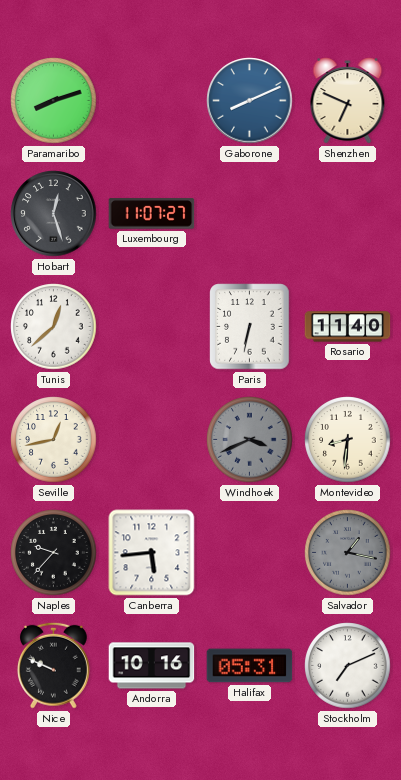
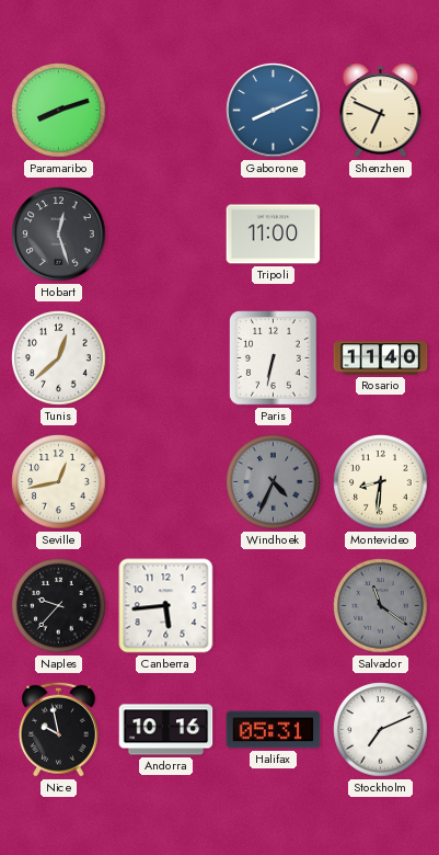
Luxembourg: 11:07 -> none (152, 214)
Tripoli: none -> 11:00 (274, 235)
Windhoek: 3:41 -> 4:34 (274, 482)
Salvador: 1:17 -> 11:21 (381, 606)
Nice: 9:49 -> 9:58 (58, 729)
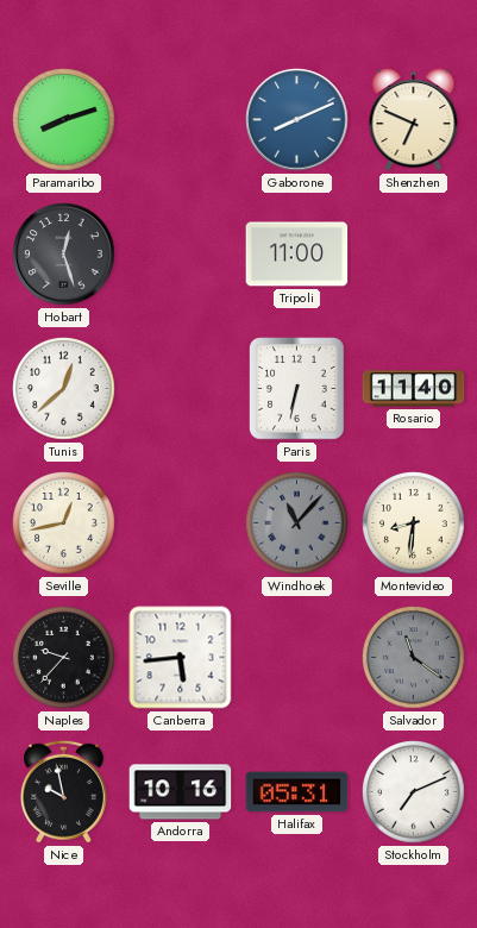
Windhoek: 4:34 -> 11:07 (297, 523)
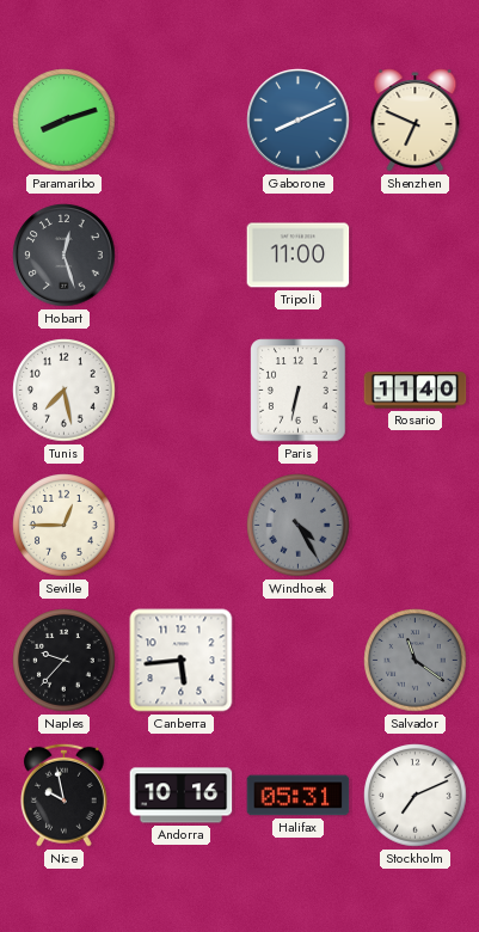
Tunis: 12:38 -> 7:28 (65, 391)
Seville: 12:43 -> 12:45 (65, 526)
Windhoek: 11:07 -> 4:25 (299, 526)
Montevideo: 8:31 -> none (414, 523)
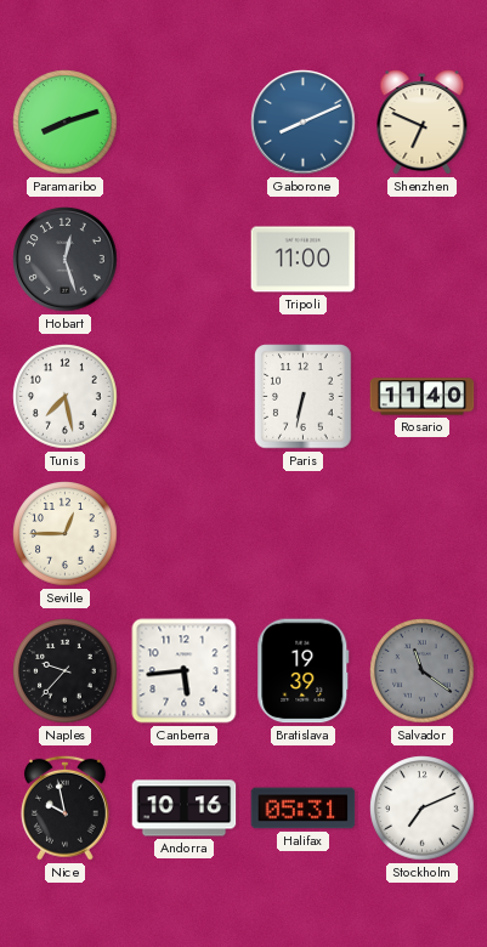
Windhoek: 4:25 -> none (299, 526)
Bratislava: none -> 19:39 (304, 671)
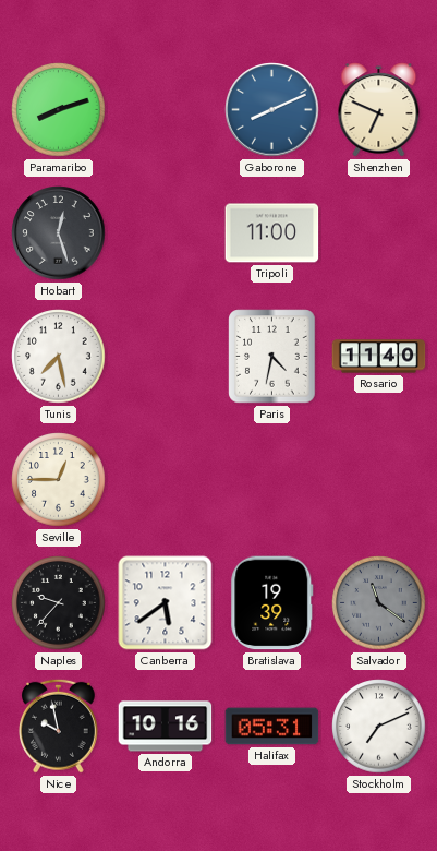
Paris: 6:32 -> 4:32 (272, 357)
Canberra: 5:44 -> 5:39 (166, 603)
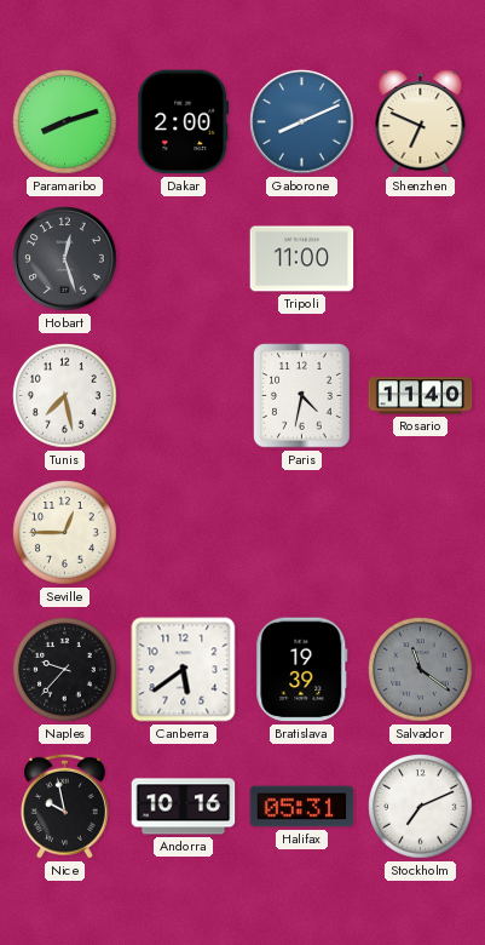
Dakar: none -> 2:00 (184, 122)
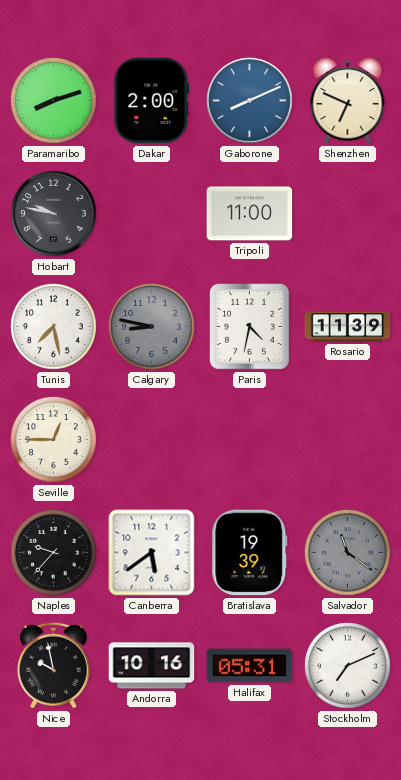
Hobart: 12:27 -> 9:47 (54, 214)
Calgary: none -> 8:47 (152, 327)
Rosario: 11:40 -> 11:39 (348, 327)
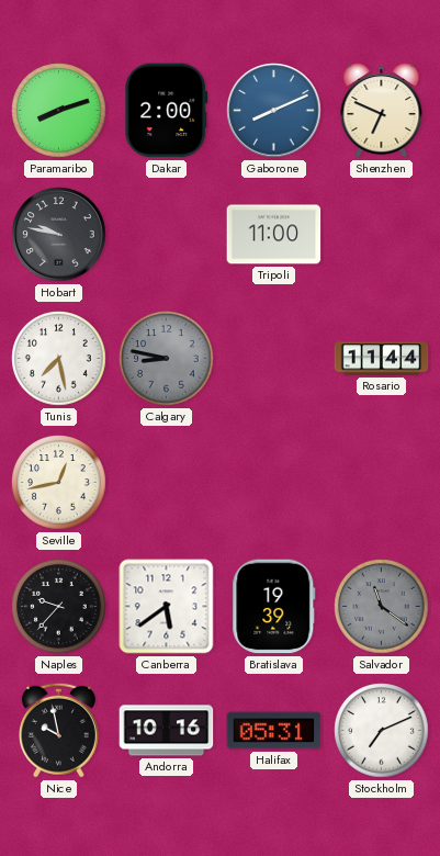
Paris: 4:32 -> none (250, 327)
Rosario: 11:39 -> 11:44 (382, 359)
Seville: 12:45 -> 12:43 (59, 483)
